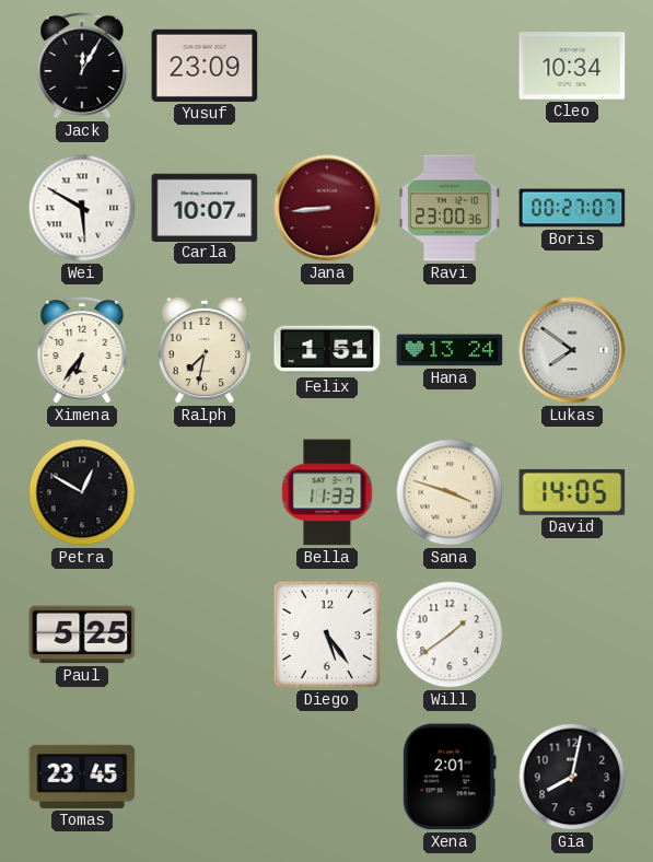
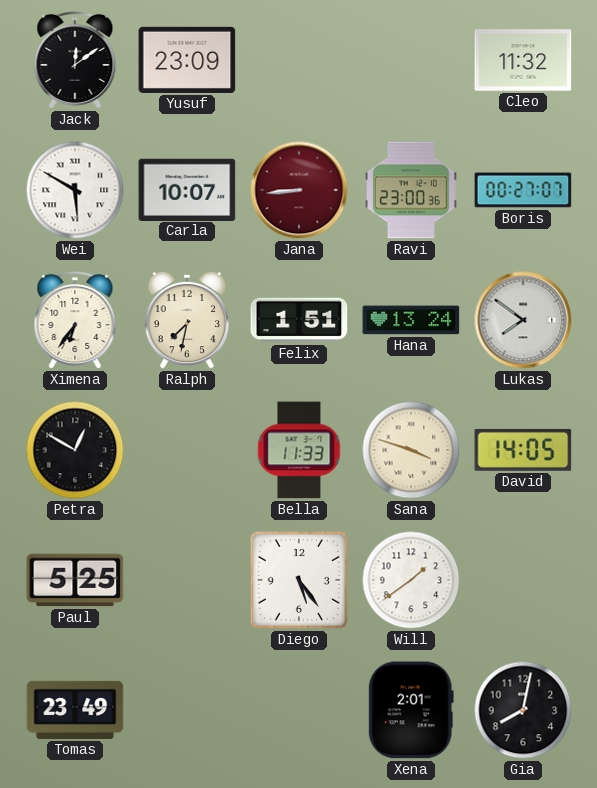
Jack: 12:05 -> 12:09 (75, 60)
Cleo: 10:34 -> 11:32 (523, 60)
Tomas: 23:45 -> 23:49 (75, 710)
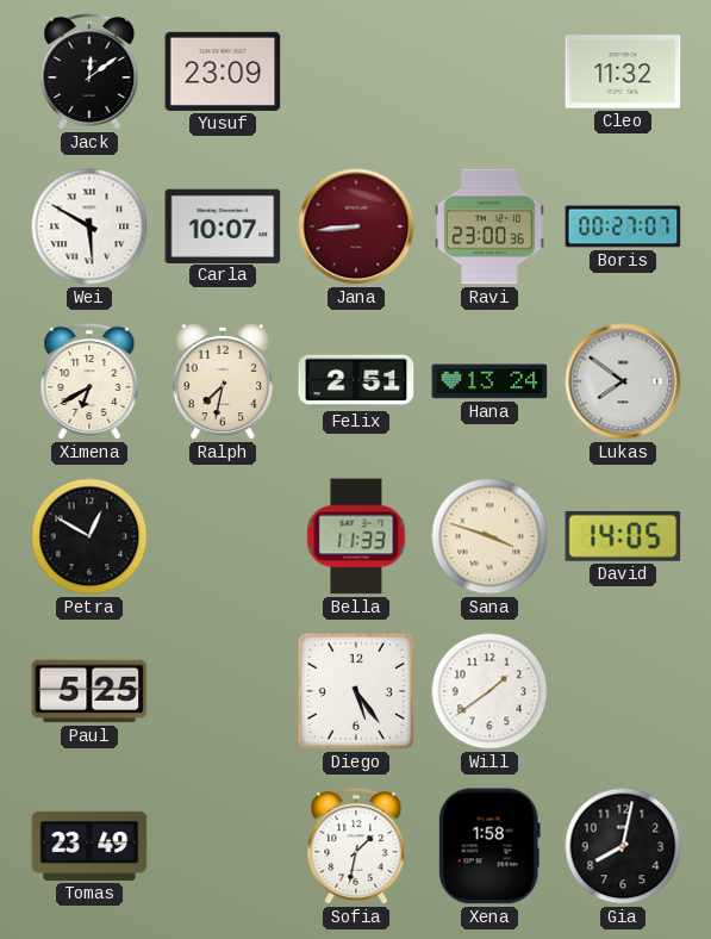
Ximena: 6:36 -> 6:40 (89, 381)
Felix: 1:51 -> 2:51 (356, 381)
Sofia: none -> 1:32 (356, 846)
Xena: 2:01 -> 1:58 (489, 846)
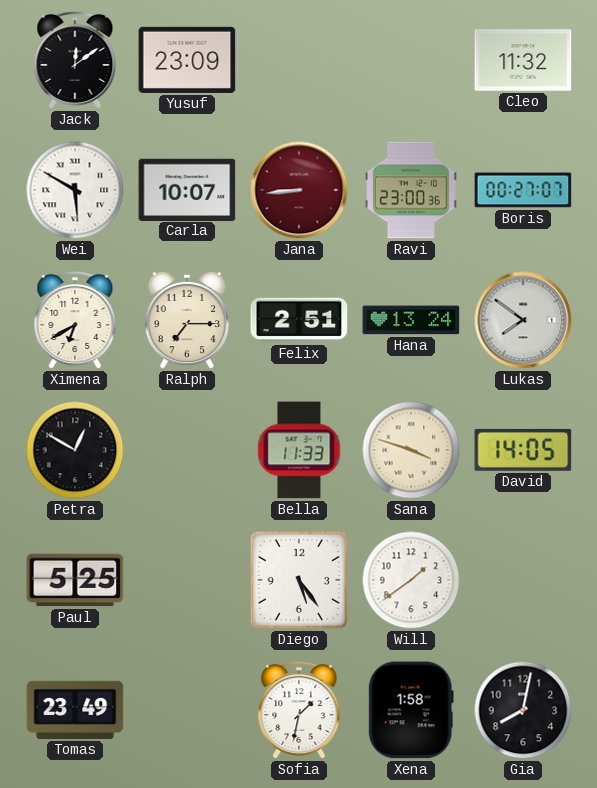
Ralph: 7:32 -> 7:15 (187, 320)
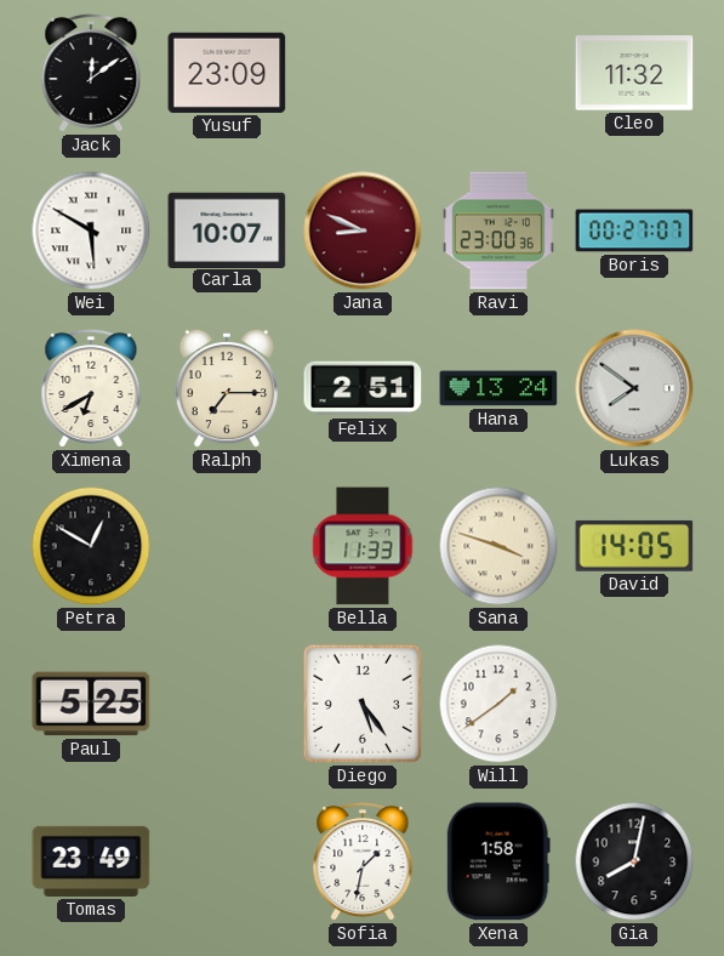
Jana: 8:44 -> 8:49 (363, 231)
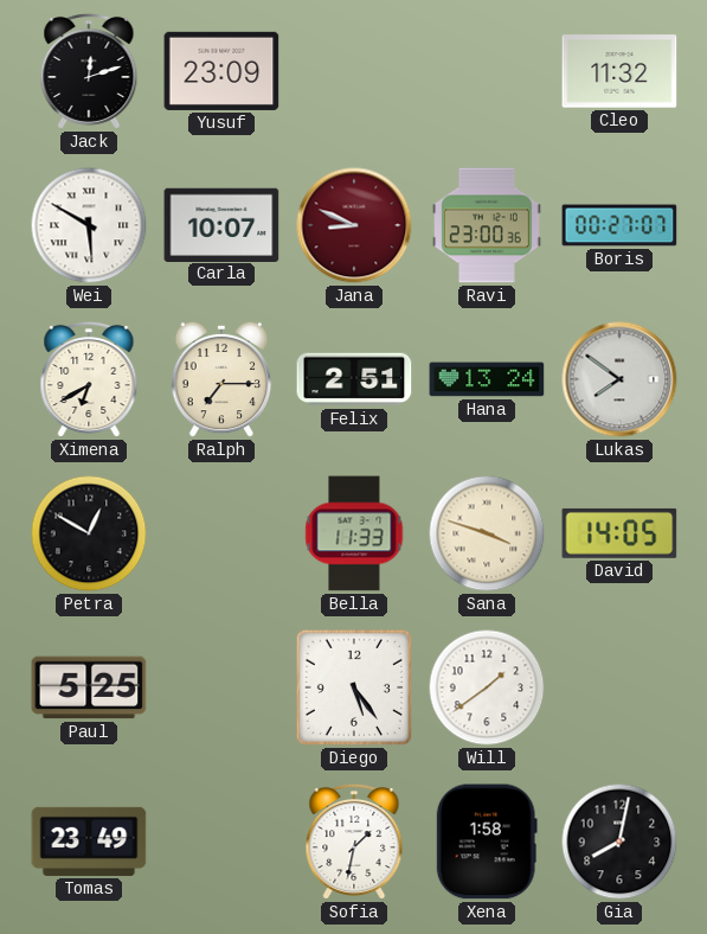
Jack: 12:09 -> 12:12 (89, 71)
